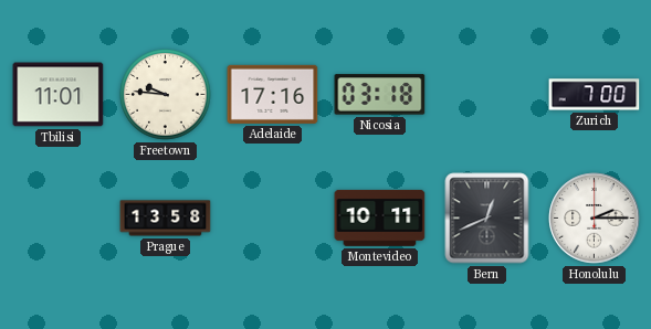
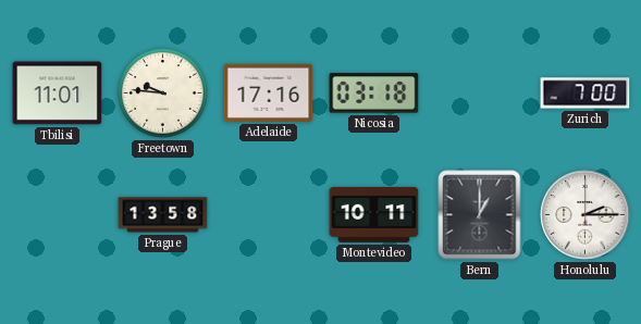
Bern: 12:41 -> 1:00 (480, 215)
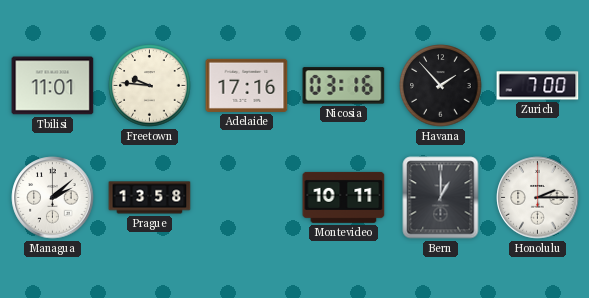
Nicosia: 03:18 -> 03:16 (344, 86)
Havana: none -> 1:53 (441, 86)
Managua: none -> 2:08 (53, 198)
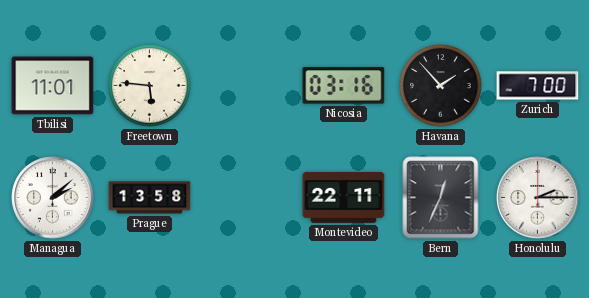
Freetown: 9:46 -> 5:46 (150, 86)
Adelaide: 17:16 -> none (247, 85)
Montevideo: 10:11 -> 22:11 (344, 197)
Bern: 1:00 -> 12:34 (441, 198)
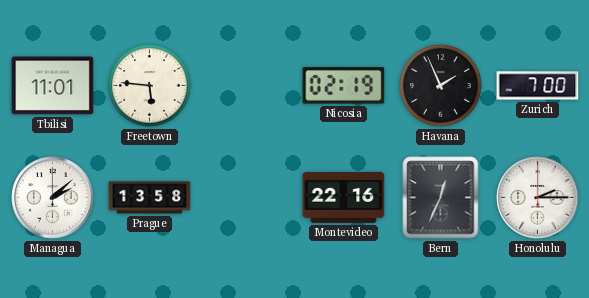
Nicosia: 03:16 -> 02:19 (344, 86)
Havana: 1:53 -> 1:56 (441, 86)
Montevideo: 22:11 -> 22:16 (344, 197)
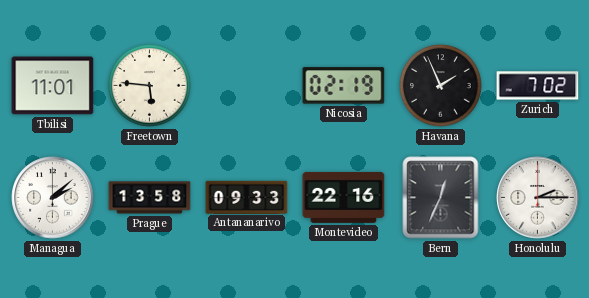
Zurich: 7:00 -> 7:02 (538, 86)
Antananarivo: none -> 09:33 (247, 197)
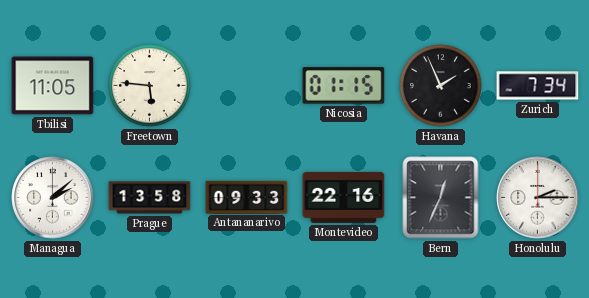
Tbilisi: 11:01 -> 11:05 (53, 86)
Nicosia: 02:19 -> 01:15 (344, 86)
Zurich: 7:02 -> 7:34 (538, 86)
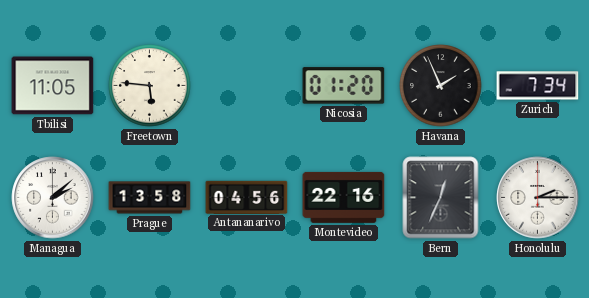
Nicosia: 01:15 -> 01:20 (344, 86)
Antananarivo: 09:33 -> 04:56 (247, 197)
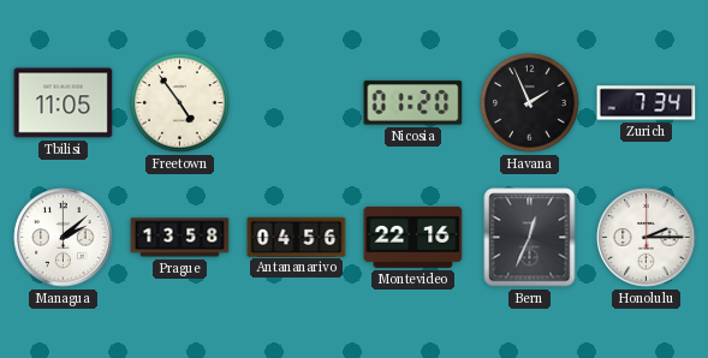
Freetown: 5:46 -> 4:54 (180, 103)
